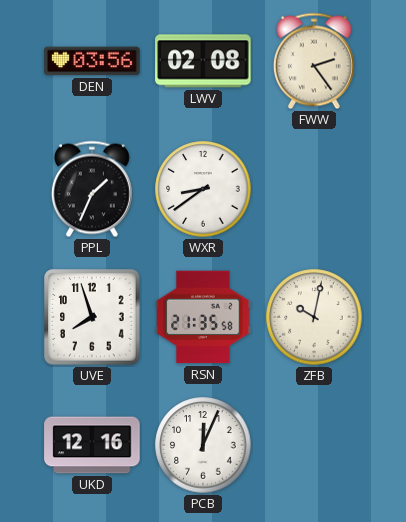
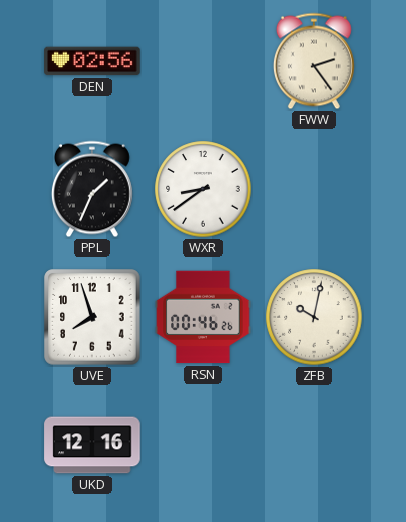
DEN: 03:56 -> 02:56 (92, 61)
LWV: 02:08 -> none (203, 61)
RSN: 21:35 -> 00:46 (203, 317)
PCB: 12:04 -> none (203, 445)
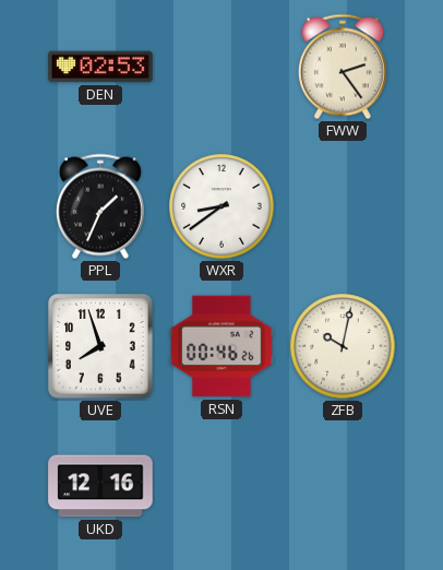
DEN: 02:56 -> 02:53 (100, 67)
